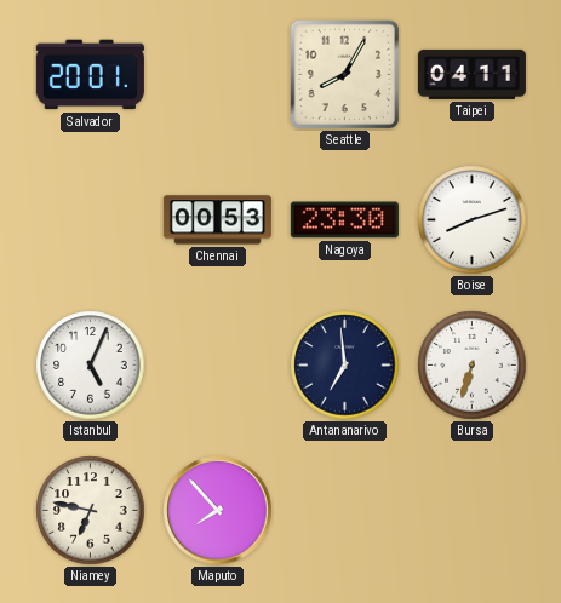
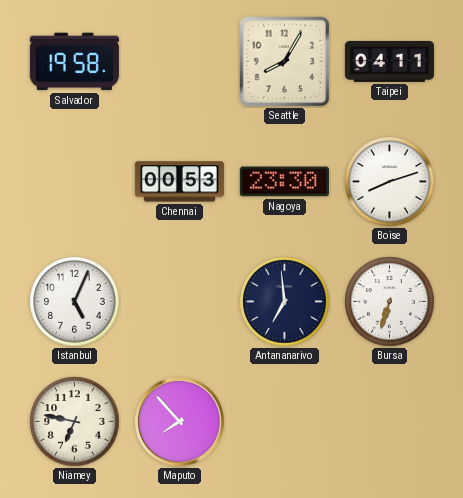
Salvador: 20:01 -> 19:58 (74, 62)
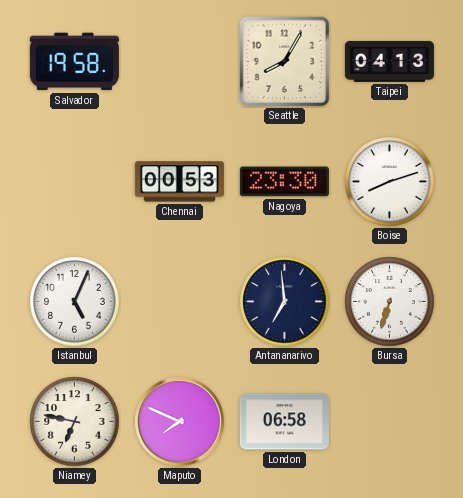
Taipei: 04:11 -> 04:13 (389, 61)
Maputo: 7:53 -> 7:49 (180, 422)
London: none -> 06:58 (284, 422)
